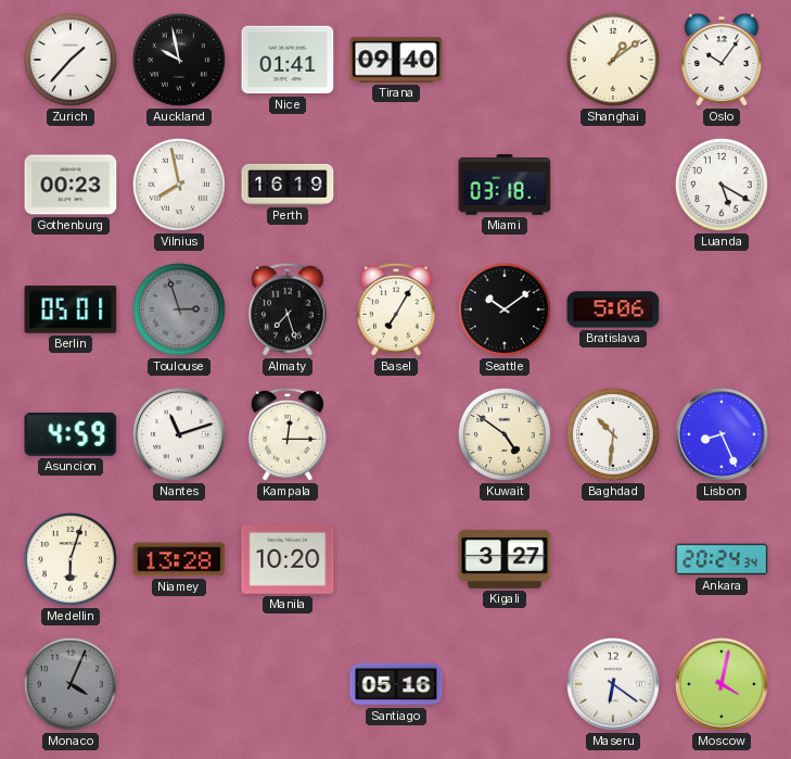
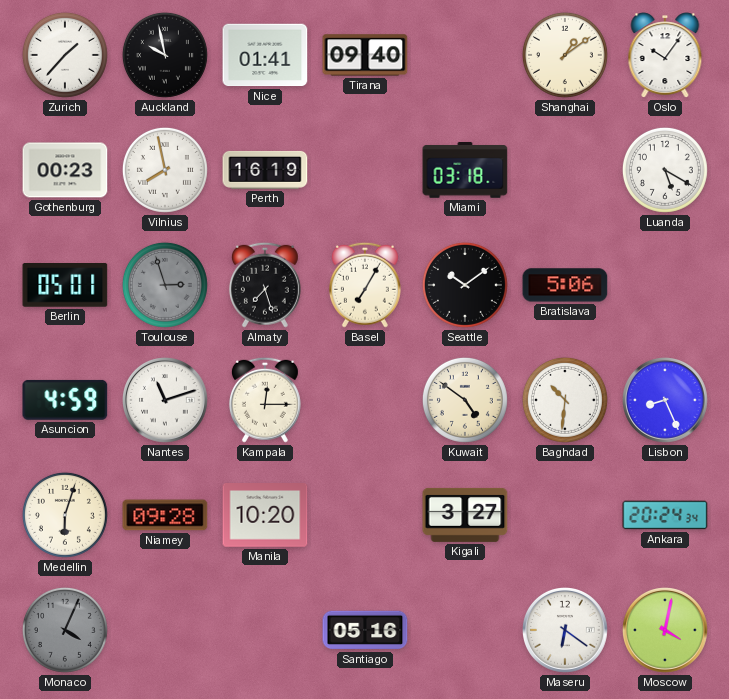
Niamey: 13:28 -> 09:28 (165, 515)
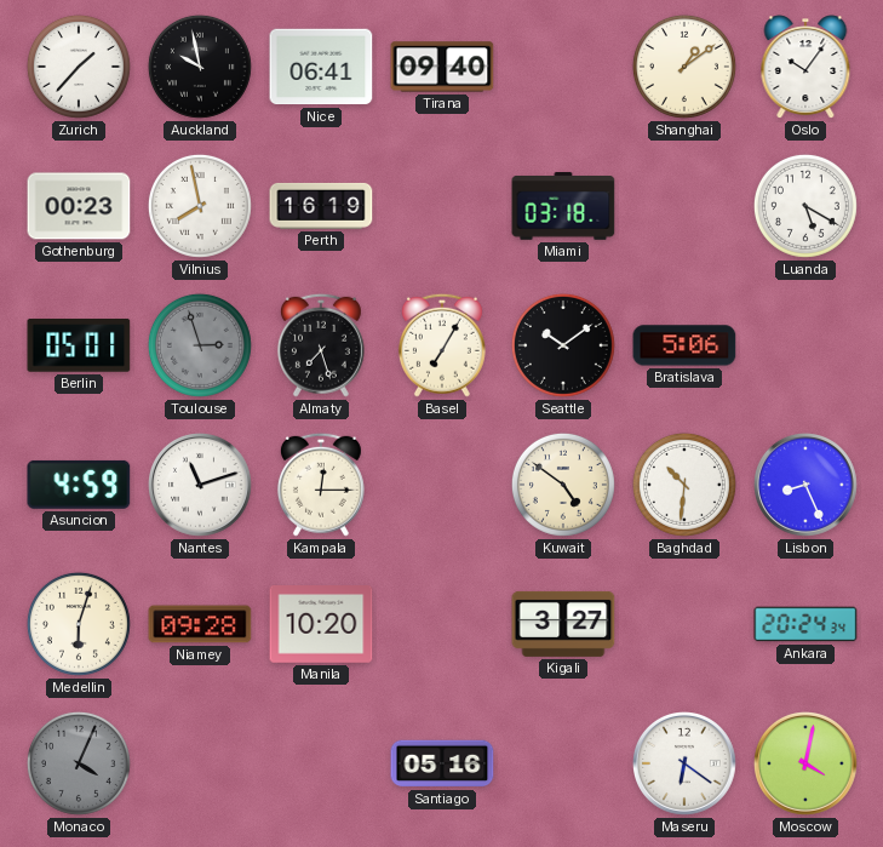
Nice: 01:41 -> 06:41 (321, 67)
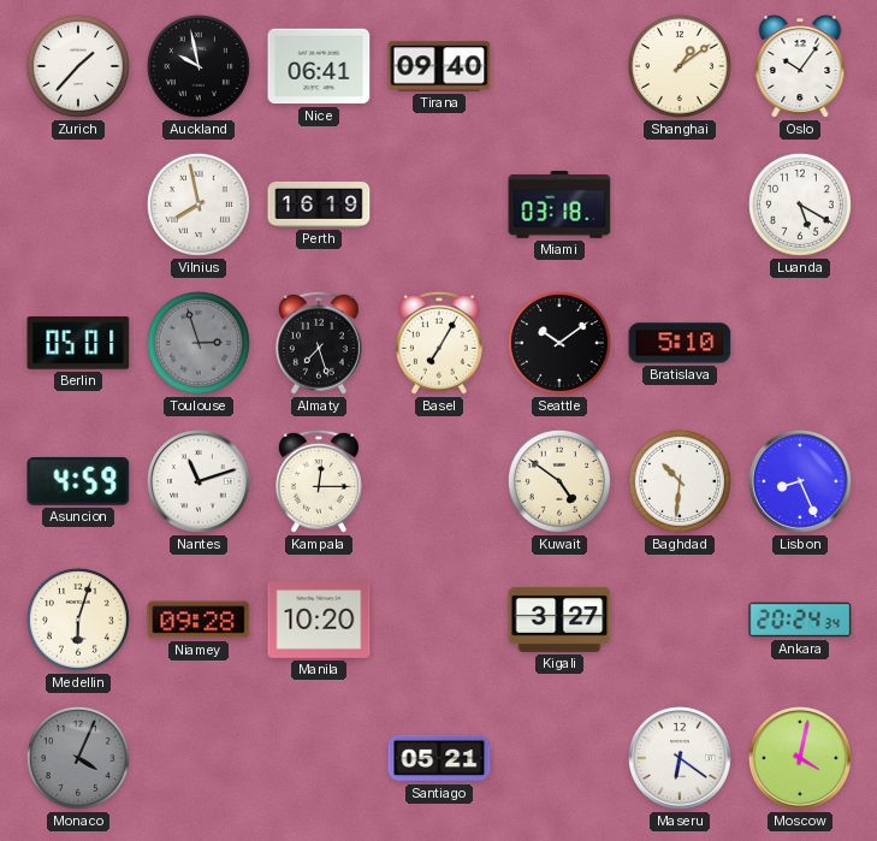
Gothenburg: 00:23 -> none (79, 206)
Bratislava: 5:06 -> 5:10 (680, 343)
Santiago: 05:16 -> 05:21 (439, 758)
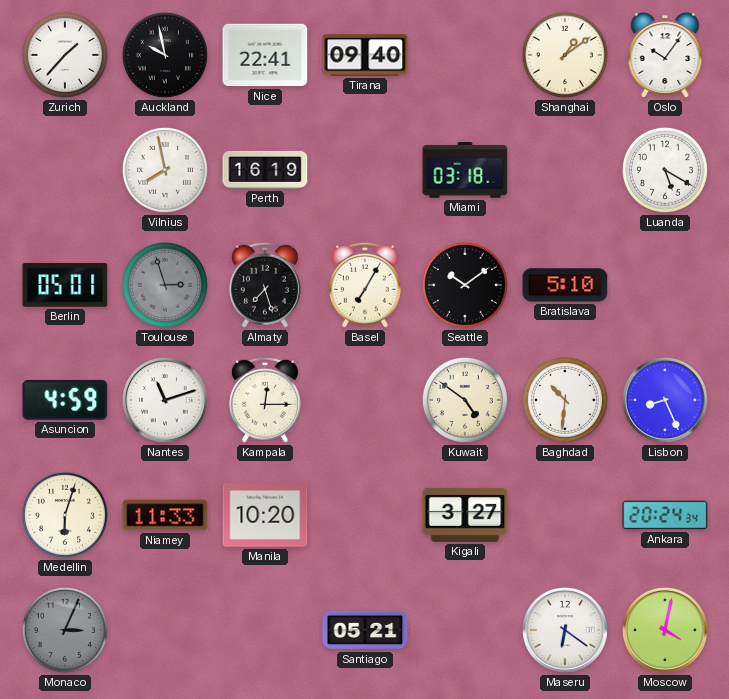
Nice: 06:41 -> 22:41 (265, 55)
Niamey: 09:28 -> 11:33 (165, 515)
Monaco: 4:04 -> 3:04 (65, 630)
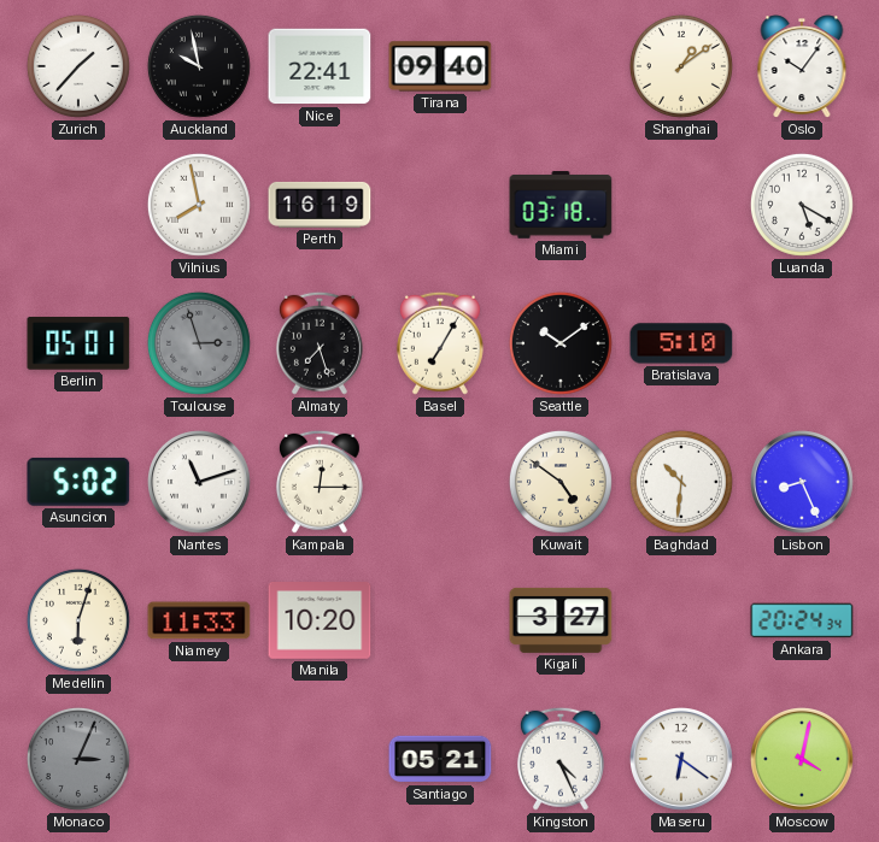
Asuncion: 4:59 -> 5:02 (78, 482)
Kingston: none -> 4:26 (561, 759)
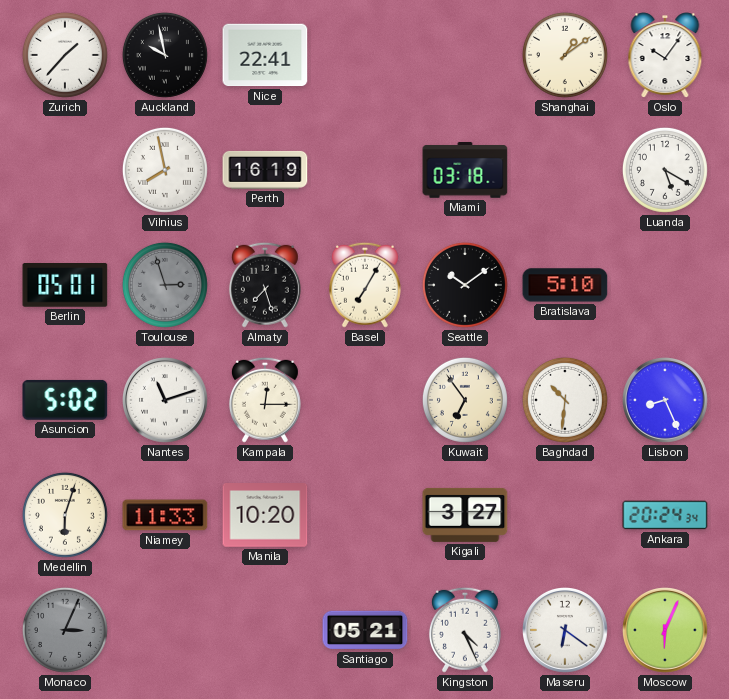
Tirana: 09:40 -> none (440, 66)
Kuwait: 4:51 -> 6:54 (465, 400)
Moscow: 4:02 -> 6:04 (666, 631)
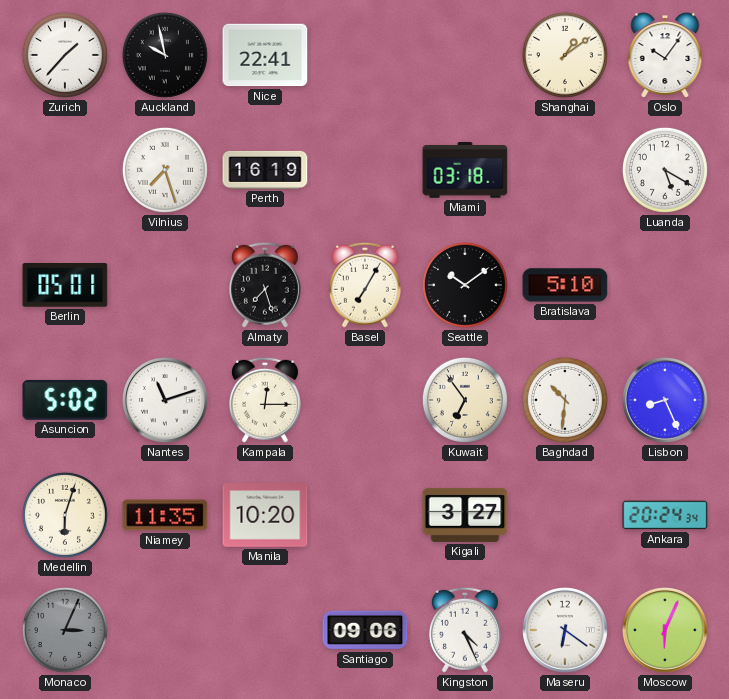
Vilnius: 7:58 -> 7:27 (165, 170)
Toulouse: 2:57 -> none (165, 285)
Niamey: 11:33 -> 11:35 (165, 515)
Santiago: 05:21 -> 09:06 (365, 630)
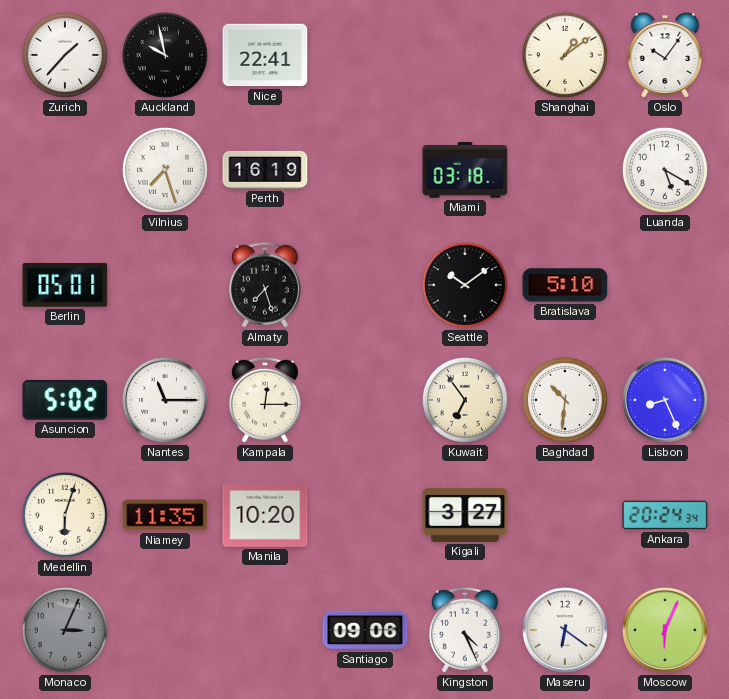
Basel: 7:05 -> none (365, 285)
Nantes: 11:12 -> 11:15 (166, 401)
